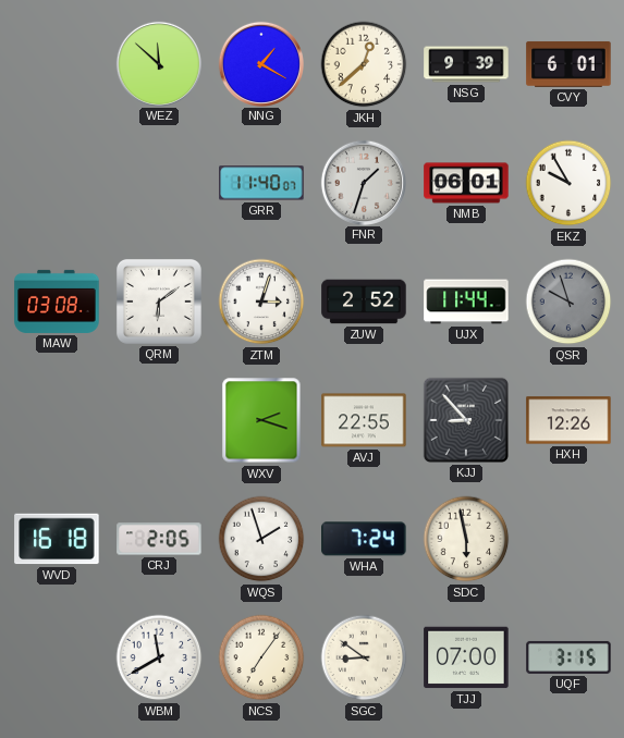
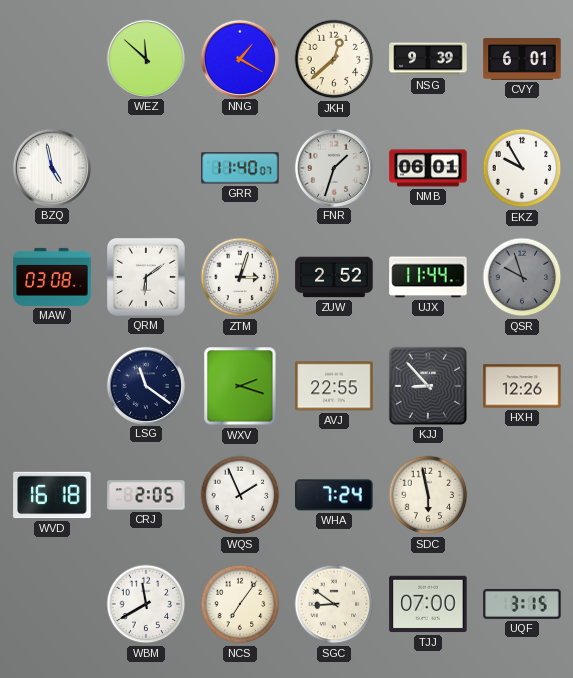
BZQ: none -> 4:58 (51, 167)
LSG: none -> 11:21 (145, 385)
WQS: 1:57 -> 1:56 (240, 495)
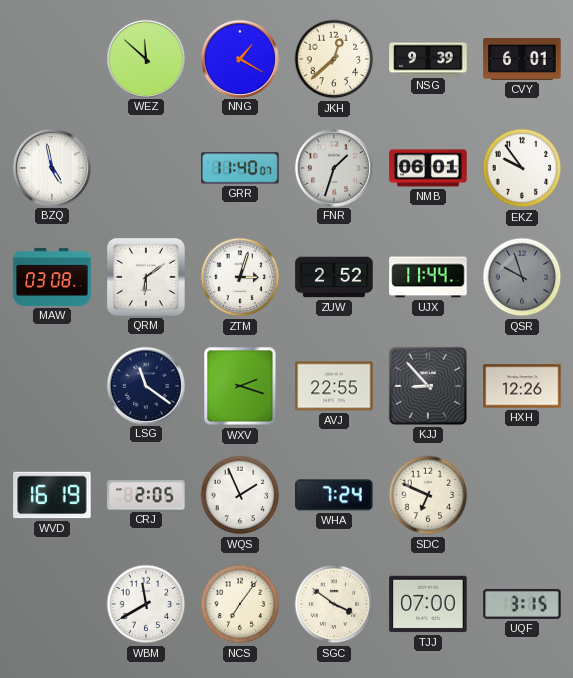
EKZ: 9:55 -> 9:54 (522, 168)
WVD: 16:18 -> 16:19 (52, 495)
SDC: 5:58 -> 6:49 (428, 495)
SGC: 8:51 -> 3:51 (334, 604)
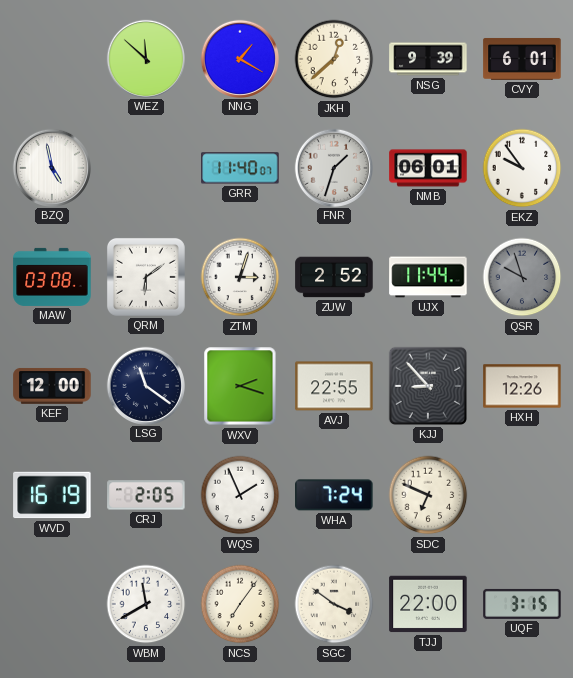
KEF: none -> 12:00 (52, 386)
TJJ: 07:00 -> 22:00 (428, 604)
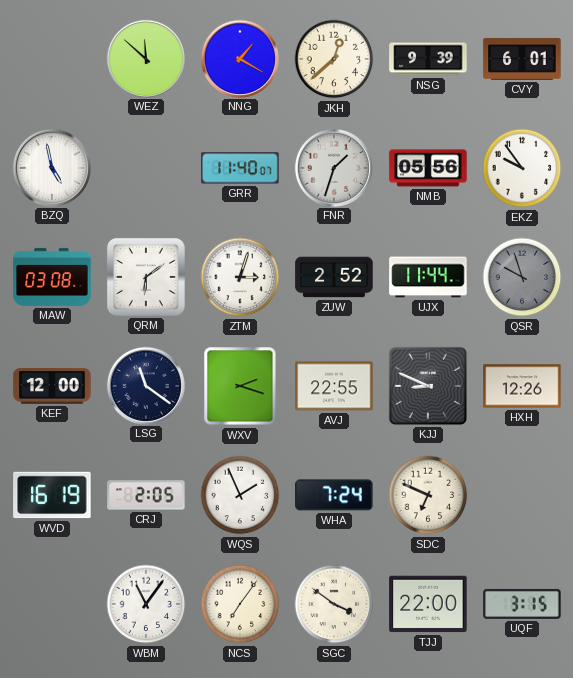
NMB: 06:01 -> 05:56 (428, 168)
KJJ: 8:53 -> 8:49 (428, 386)
WBM: 11:40 -> 11:06 (146, 604)
